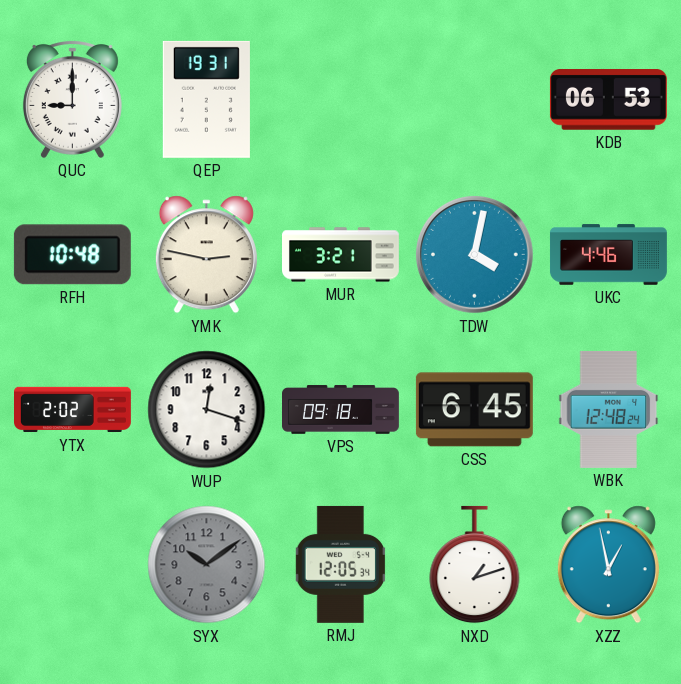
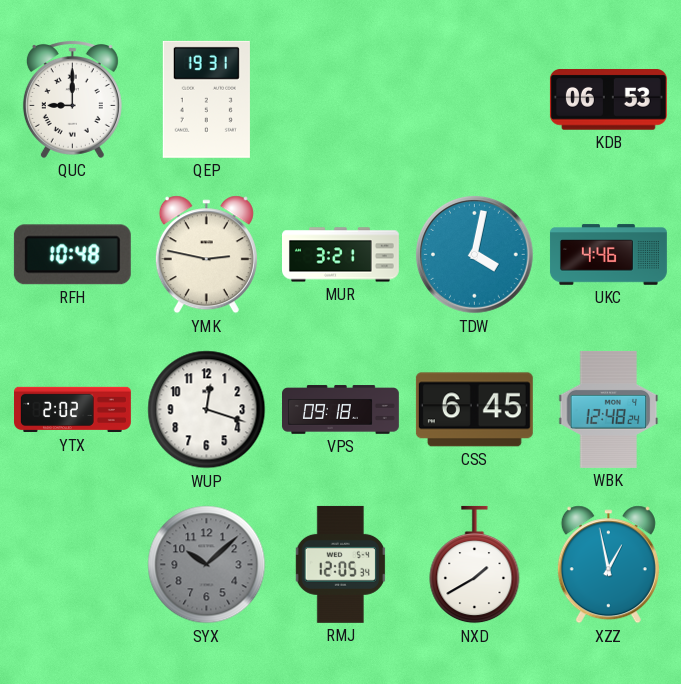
SYX: 10:09 -> 10:08 (207, 565)
NXD: 1:12 -> 1:40 (475, 565)
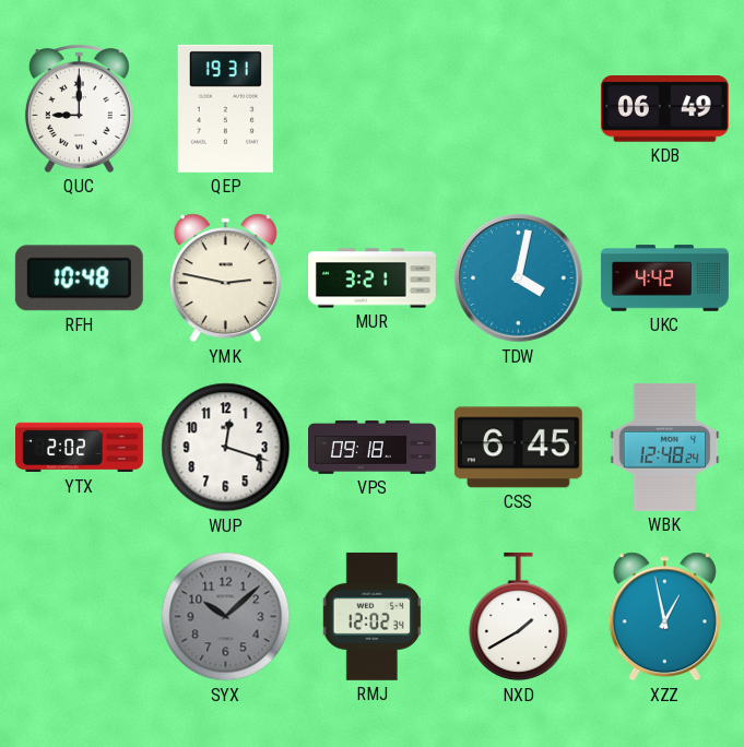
KDB: 06:53 -> 06:49 (664, 109)
UKC: 4:46 -> 4:42 (664, 278)
RMJ: 12:05 -> 12:02 (371, 616)
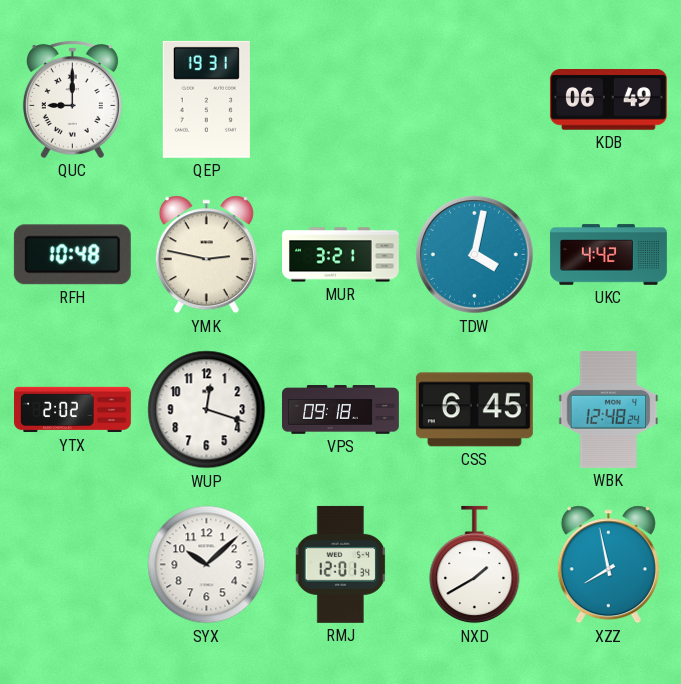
SYX dial: grey -> white (207, 565)
RMJ: 12:02 -> 12:01 (340, 564)
XZZ: 12:58 -> 7:58 (608, 565)
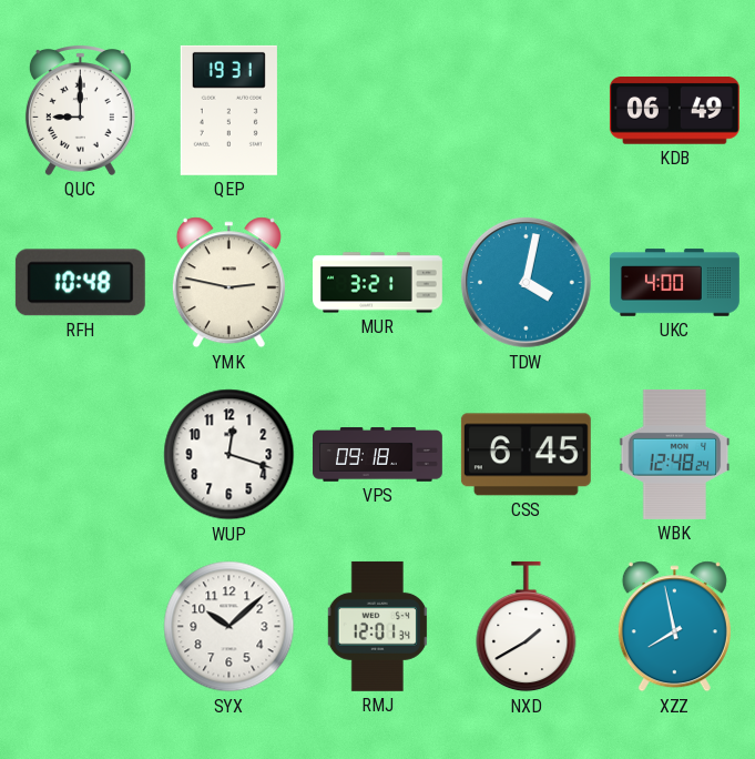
UKC: 4:42 -> 4:00 (674, 283)
YTX: 2:02 -> none (73, 410)
